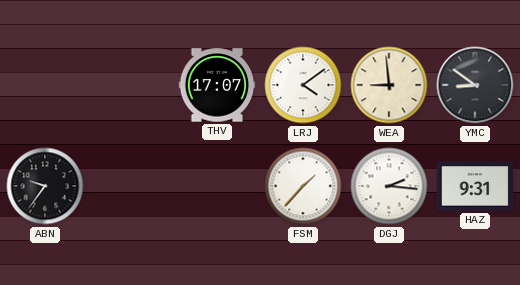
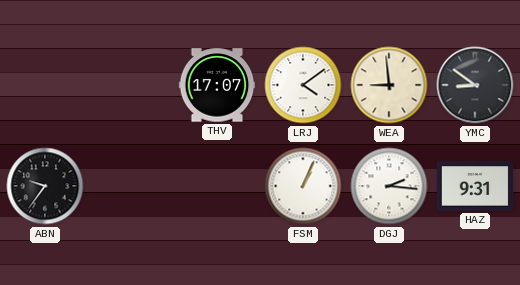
FSM: 1:37 -> 1:04 (303, 186)
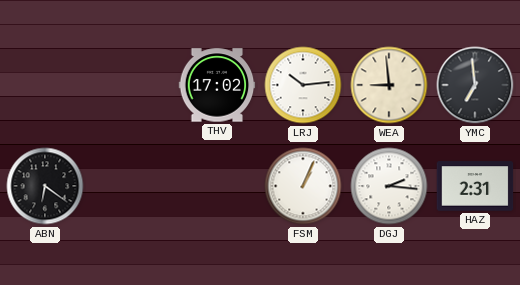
THV: 17:07 -> 17:02 (217, 85)
LRJ: 4:09 -> 10:14 (303, 85)
YMC: 8:51 -> 6:59 (475, 85)
ABN: 9:36 -> 6:21 (45, 186)
HAZ: 9:31 -> 2:31 (475, 186)
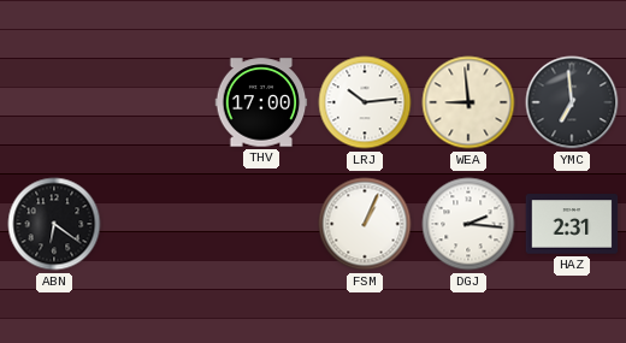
THV: 17:02 -> 17:00 (261, 102)
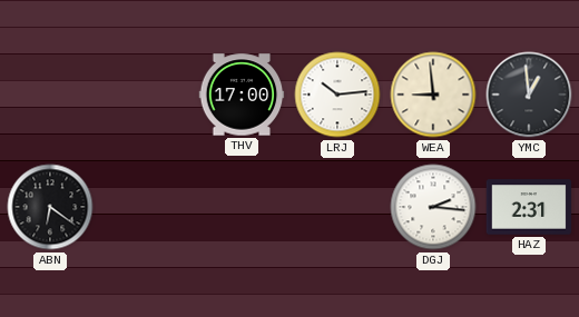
YMC: 6:59 -> 12:59 (529, 95)
FSM: 1:04 -> none (365, 224)
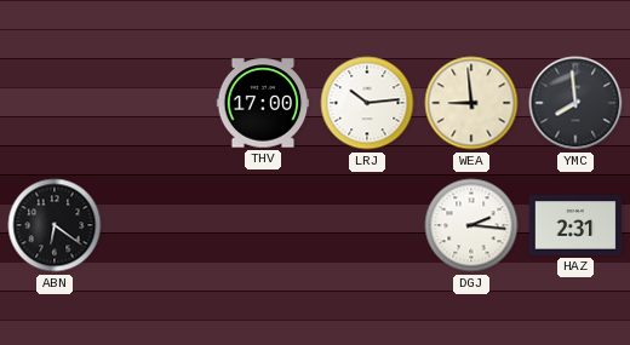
YMC: 12:59 -> 7:59 (575, 103)
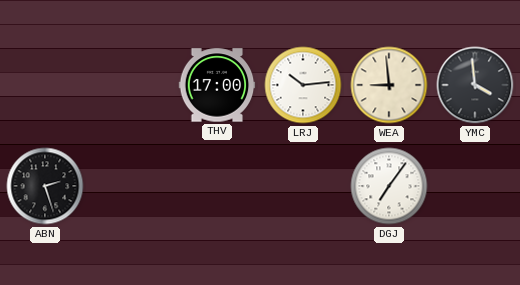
YMC: 7:59 -> 3:59 (475, 85)
ABN: 6:21 -> 2:27 (45, 186)
DGJ: 2:16 -> 7:06 (389, 186)
HAZ: 2:31 -> none (575, 225)
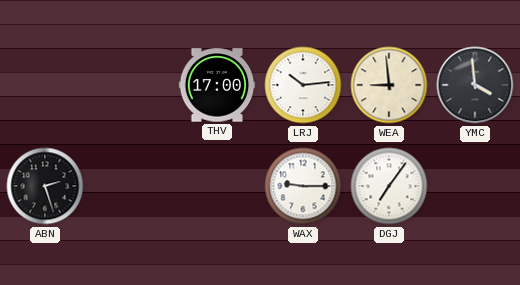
WAX: none -> 9:15 (303, 186)
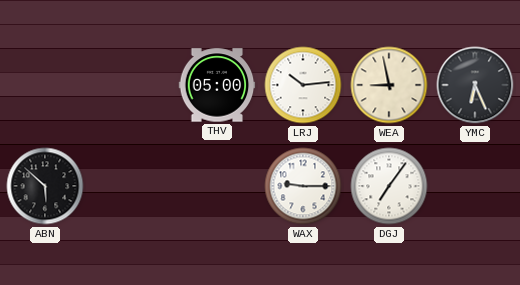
THV: 17:00 -> 05:00 (217, 85)
WEA: 8:59 -> 8:58 (389, 85)
YMC: 3:59 -> 6:26 (475, 85)
ABN: 2:27 -> 5:52 (45, 186)
